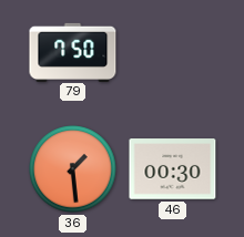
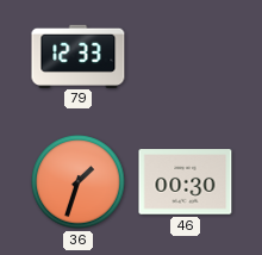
79: 7:50 -> 12:33 (79, 56)
36: 1:29 -> 1:33 (79, 182)
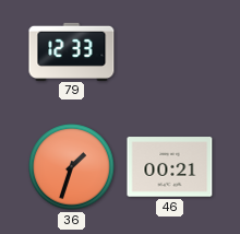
46: 00:30 -> 00:21 (170, 167)
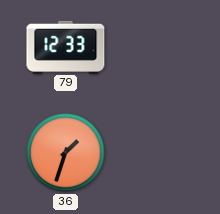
46: 00:21 -> none (170, 167)
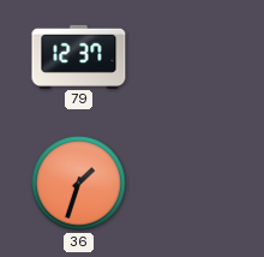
79: 12:33 -> 12:37 (79, 56)
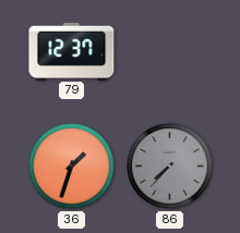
86: none -> 7:37 (170, 167)
